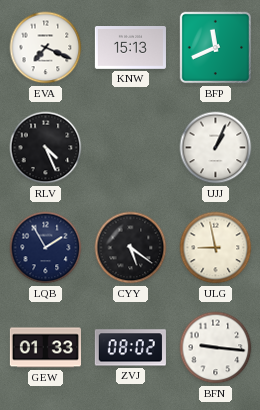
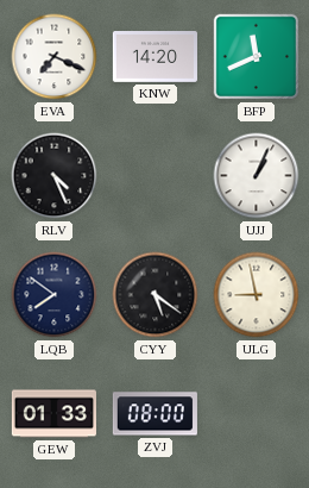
KNW: 15:13 -> 14:20 (154, 57)
LQB: 1:55 -> 7:51 (55, 295)
ZVJ: 08:02 -> 08:00 (154, 414)
BFN: 9:16 -> none (216, 348)
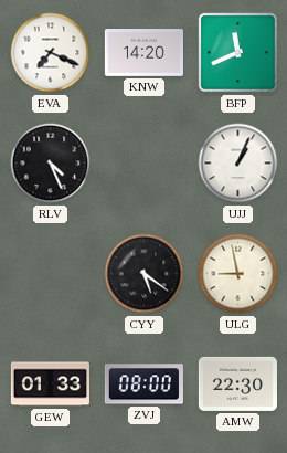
LQB: 7:51 -> none (55, 295)
AMW: none -> 22:30 (237, 383)
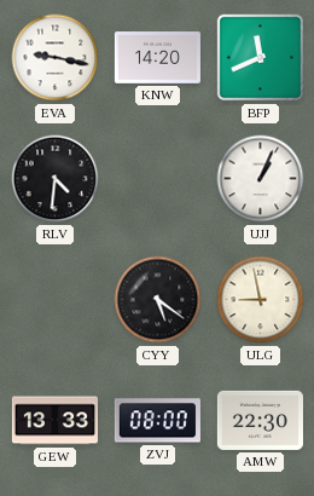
EVA: 7:19 -> 9:17 (56, 58)
RLV: 4:26 -> 4:31 (56, 179)
GEW: 01:33 -> 13:33 (54, 421)
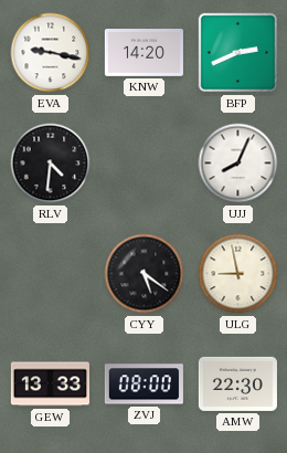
BFP: 11:41 -> 2:41 (238, 53)
UJJ: 1:04 -> 8:04 (238, 164)
